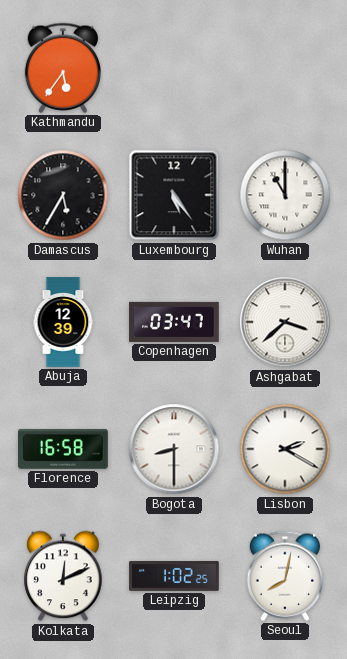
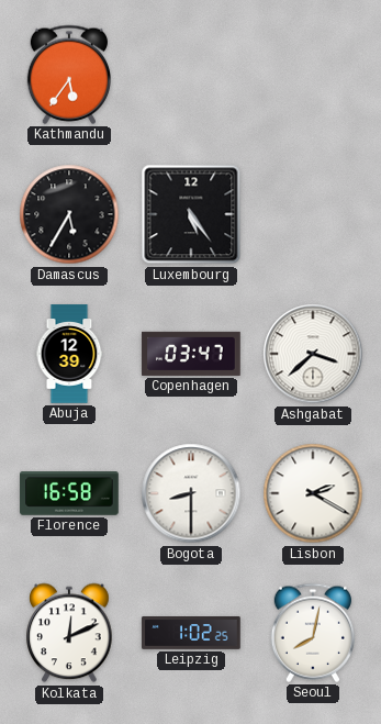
Wuhan: 11:00 -> none (285, 195)
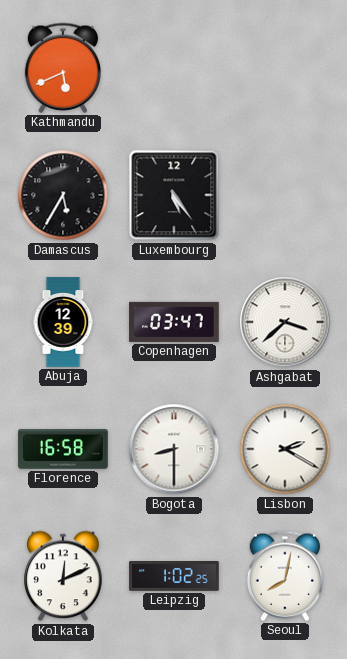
Kathmandu: 5:36 -> 5:41 (62, 68)
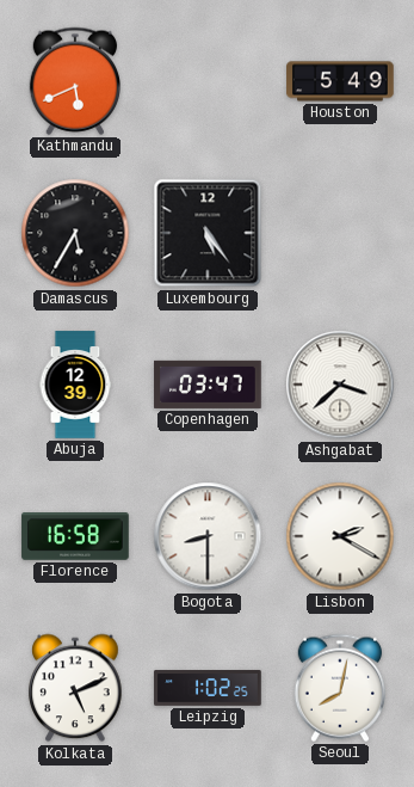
Houston: none -> 5:49 (340, 81)
Kolkata: 12:11 -> 5:11 (75, 688)
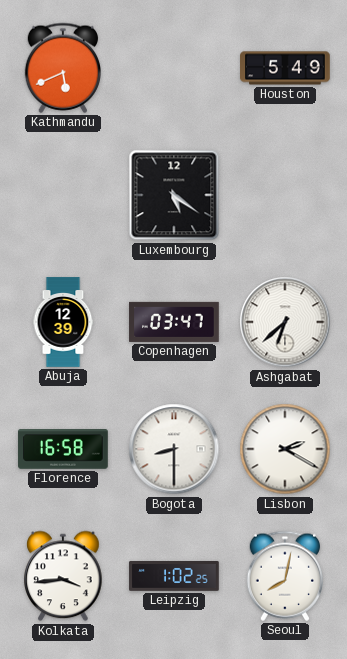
Damascus: 5:35 -> none (75, 233)
Luxembourg: 5:24 -> 5:21 (174, 195)
Ashgabat: 3:38 -> 6:38 (285, 322)
Kolkata: 5:11 -> 3:44 (63, 576)
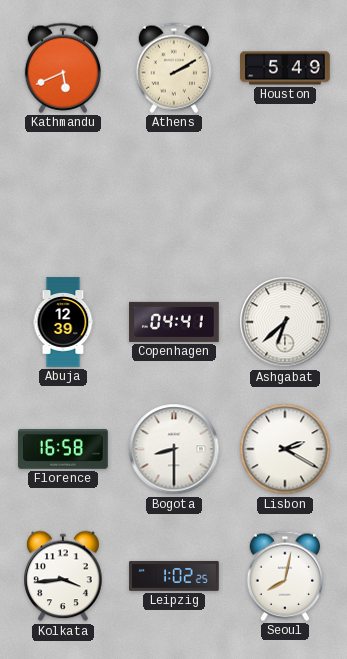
Athens: none -> 2:10 (173, 68)
Luxembourg: 5:21 -> none (174, 195)
Copenhagen: 03:47 -> 04:41 (174, 322)
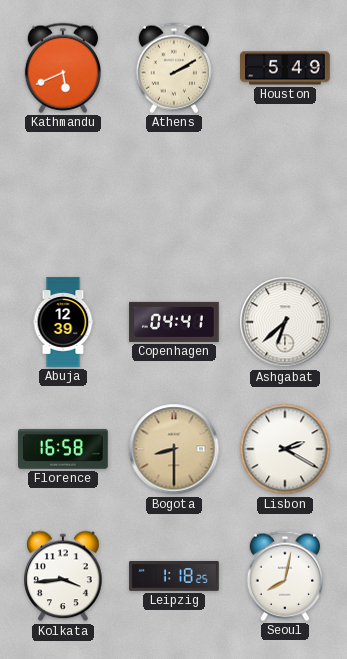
Bogota dial: white -> champagne (174, 449)
Leipzig: 1:02 -> 1:18 (174, 576)
